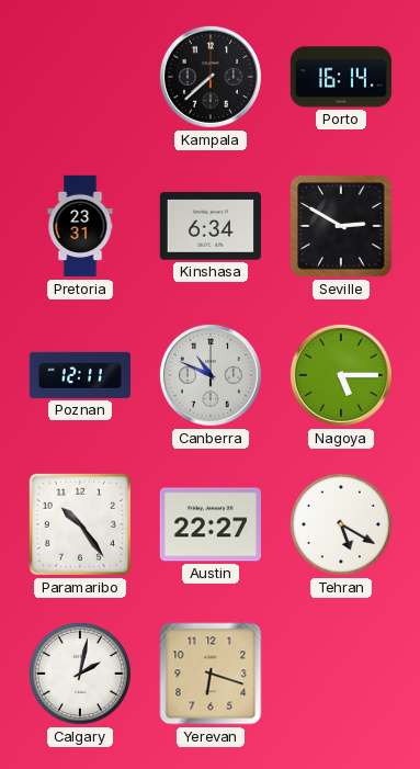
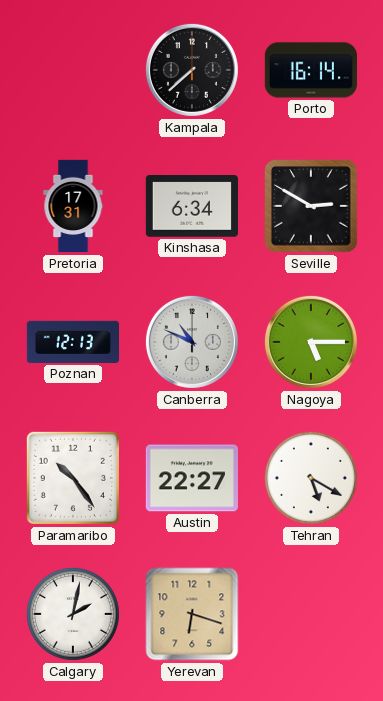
Pretoria: 23:31 -> 17:31 (73, 206)
Poznan: 12:11 -> 12:13 (72, 342)
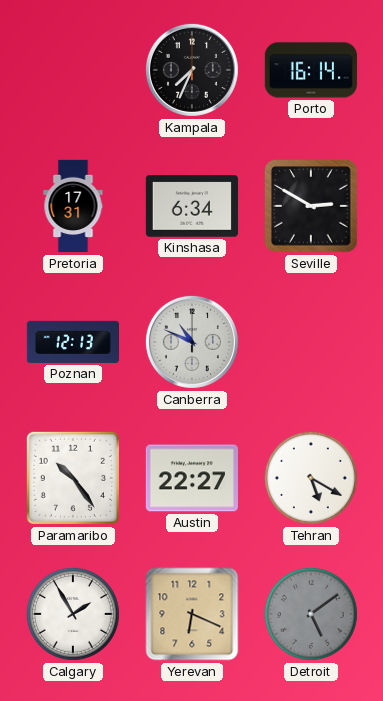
Kampala: 7:38 -> 7:34 (192, 70)
Nagoya: 5:15 -> none (311, 342)
Calgary: 2:02 -> 1:55 (73, 614)
Yerevan: 6:18 -> 6:19 (192, 614)
Detroit: none -> 5:09 (311, 614)
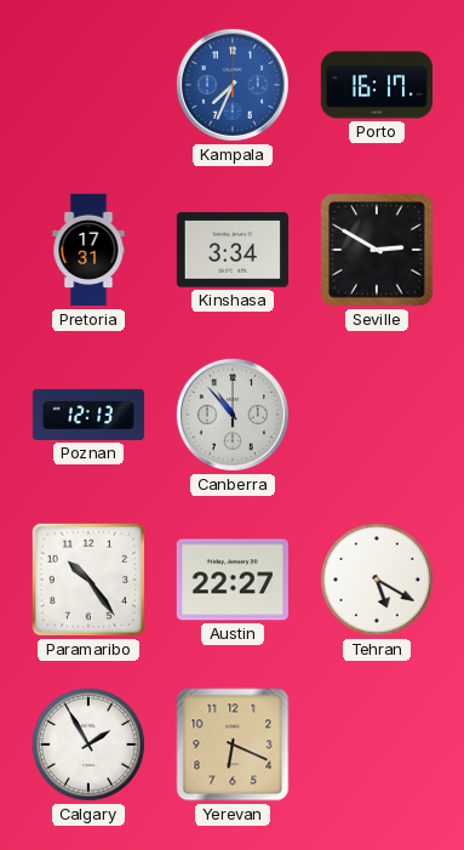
Kampala dial: black -> blue (233, 85)
Porto: 16:14 -> 16:17 (377, 85)
Kinshasa: 6:34 -> 3:34 (233, 250)
Canberra: 10:49 -> 10:53 (233, 415)
Detroit: 5:09 -> none (311, 614)
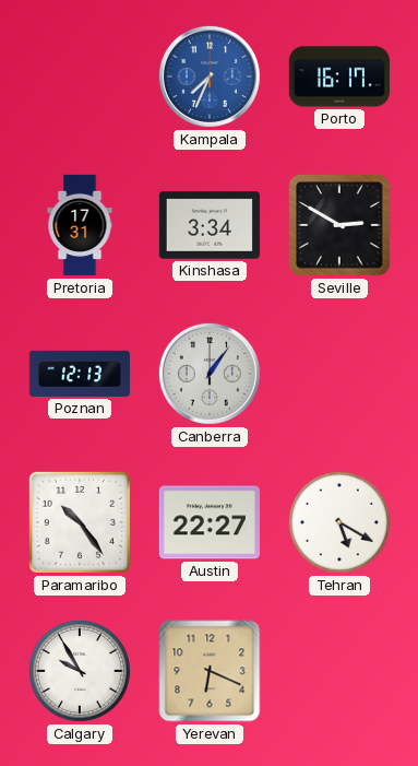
Canberra: 10:53 -> 1:06 (210, 374)
Calgary: 1:55 -> 9:55 (80, 671)
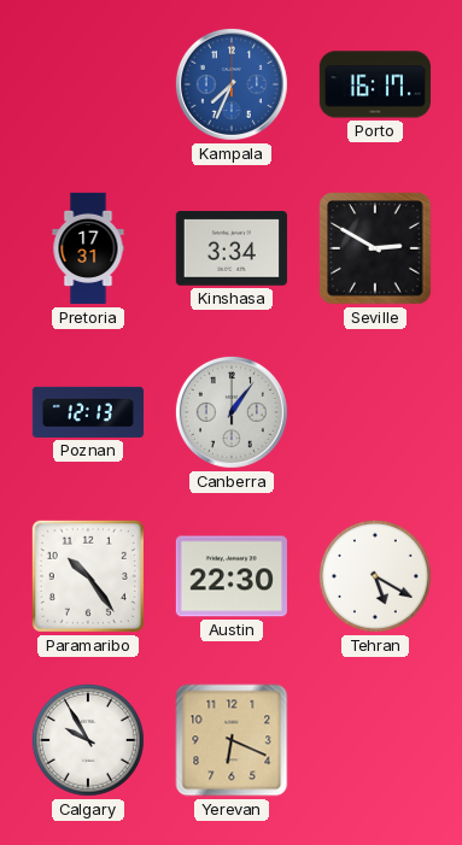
Austin: 22:27 -> 22:30 (232, 576)
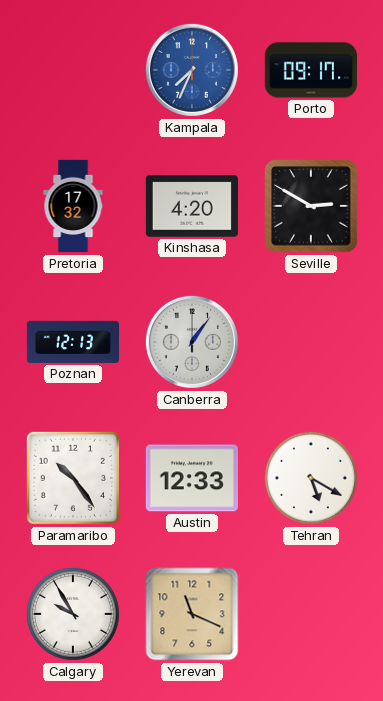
Porto: 16:17 -> 09:17 (311, 70)
Pretoria: 17:31 -> 17:32 (73, 206)
Kinshasa: 3:34 -> 4:20 (192, 206)
Austin: 22:30 -> 12:33 (192, 478)
Yerevan: 6:19 -> 11:19 (192, 614)
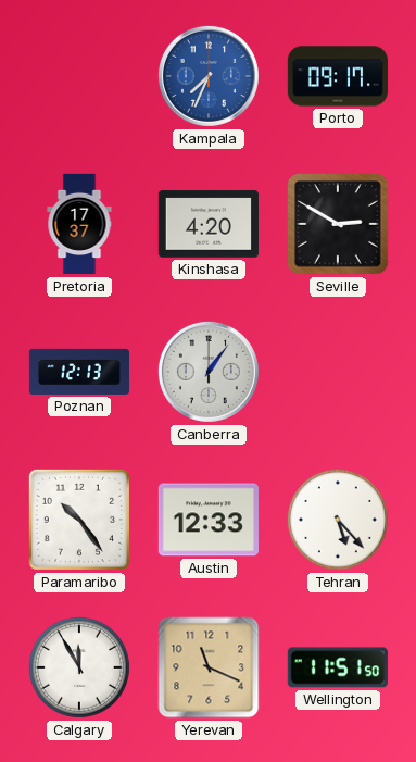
Pretoria: 17:32 -> 17:37 (79, 224)
Tehran: 5:20 -> 5:23 (338, 520)
Calgary: 9:55 -> 11:55 (79, 667)
Wellington: none -> 11:51 (338, 667)
